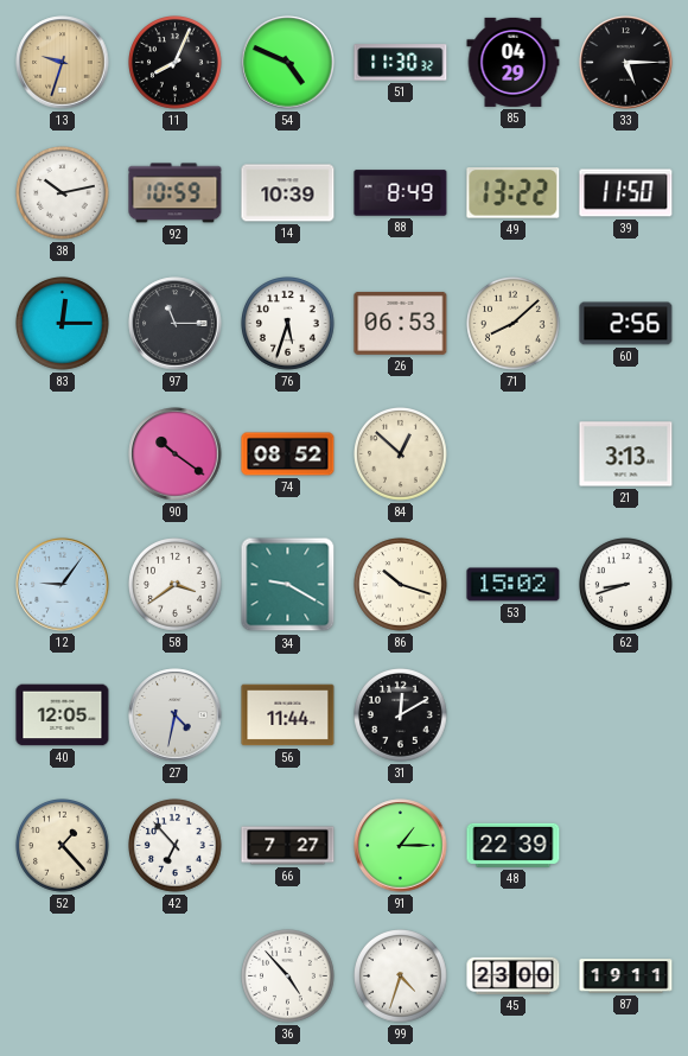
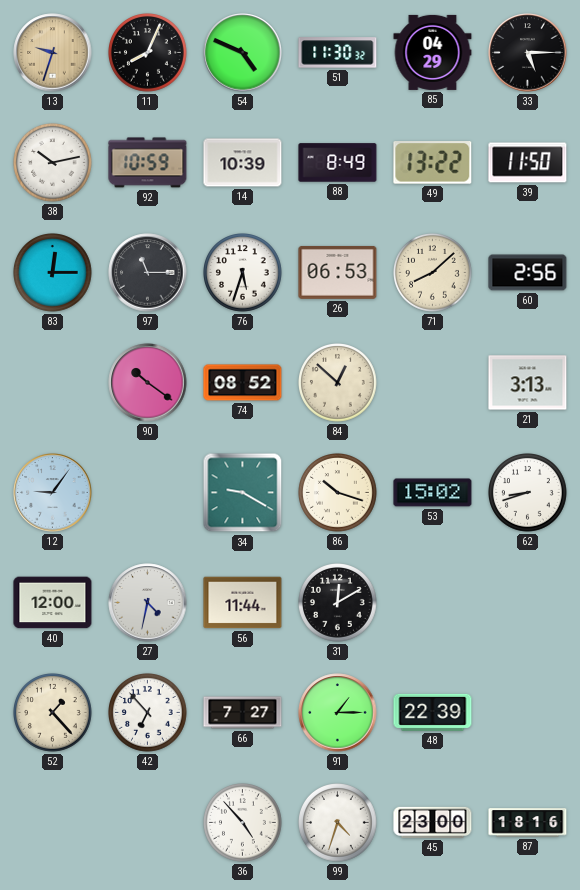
58: 3:39 -> none (176, 585)
40: 12:05 -> 12:00 (53, 603)
87: 19:11 -> 18:16 (528, 823)
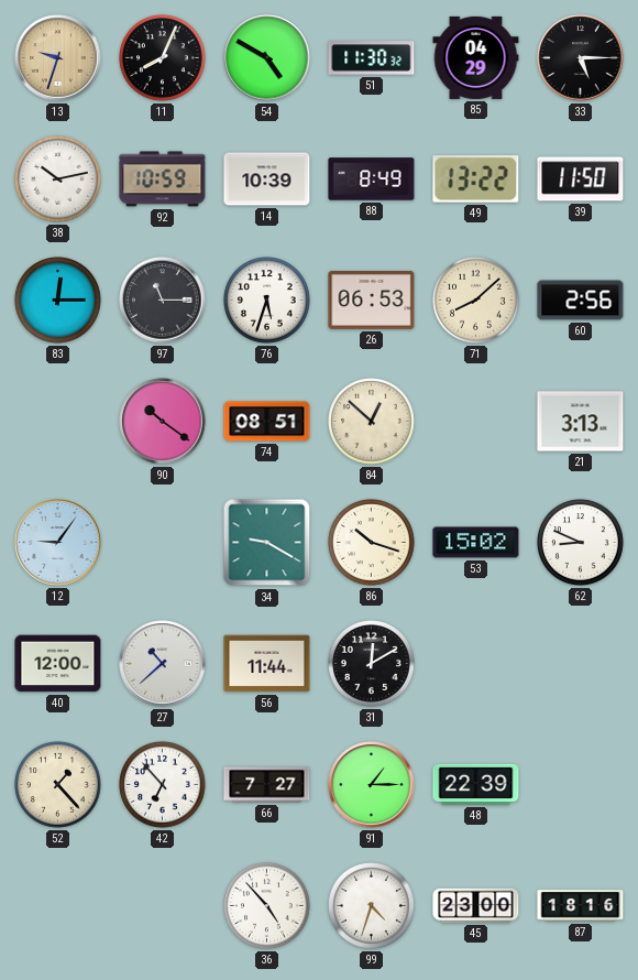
54: 4:49 -> 4:50 (267, 58)
74: 08:52 -> 08:51 (267, 422)
62: 8:42 -> 8:49 (581, 543)
27: 4:32 -> 10:38 (163, 664)
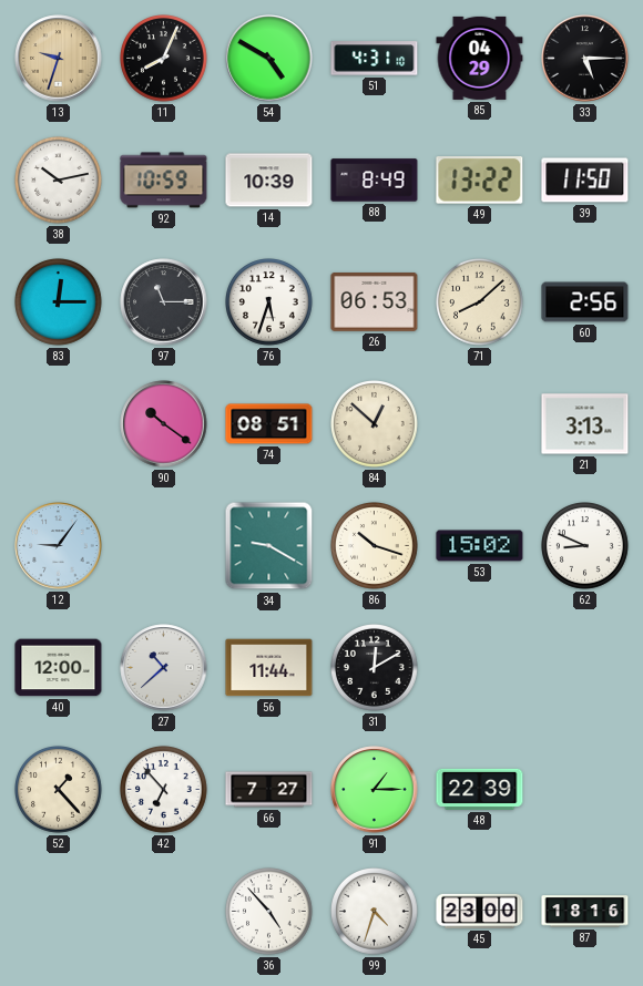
51: 11:30 -> 4:31 (375, 59)
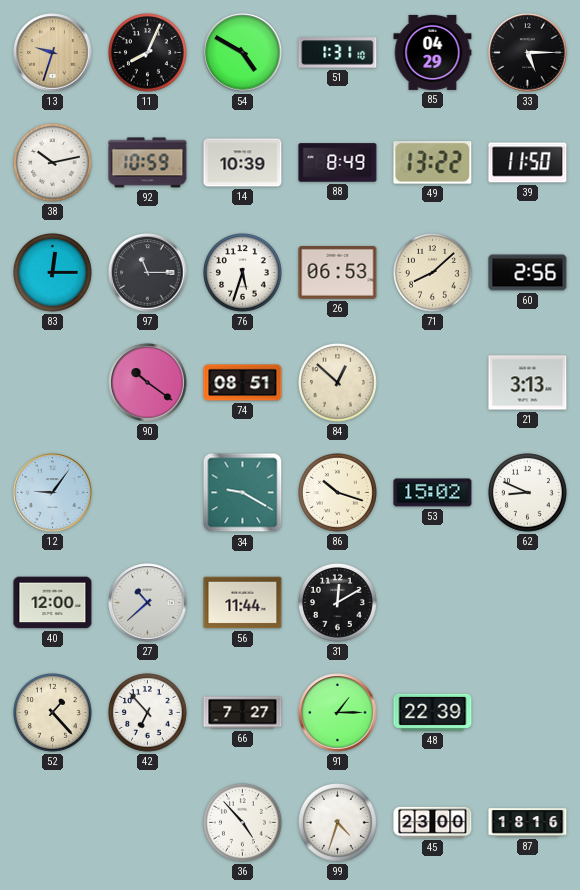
51: 4:31 -> 1:31 (338, 53)
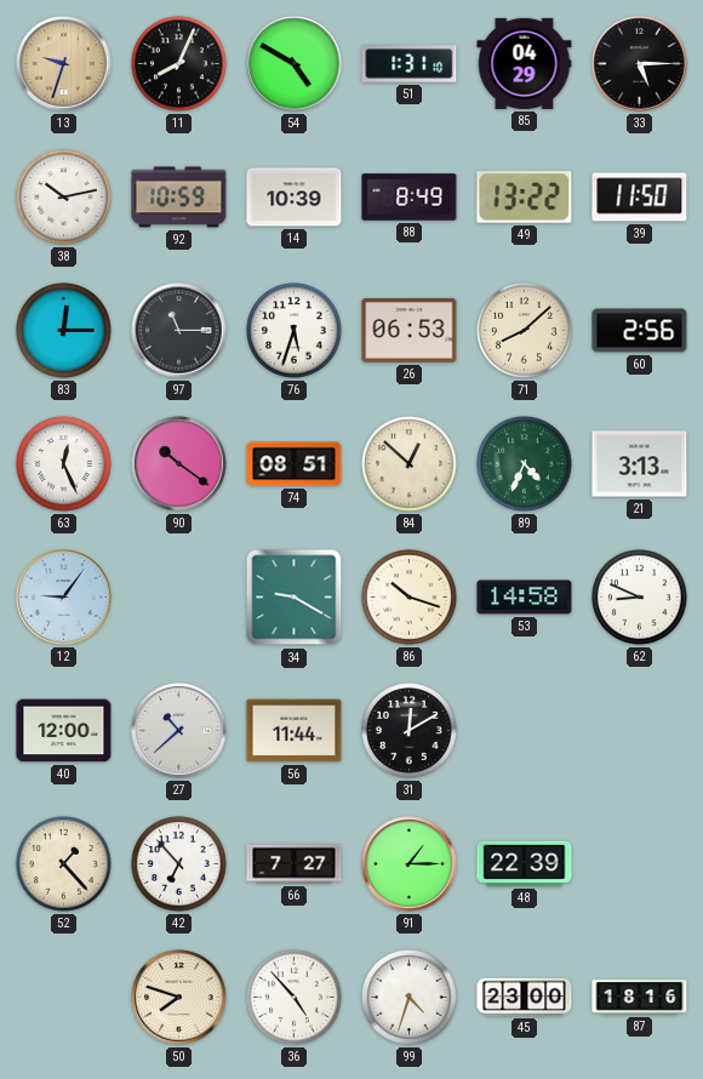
63: none -> 12:26 (64, 464)
89: none -> 4:34 (525, 464)
53: 15:02 -> 14:58 (525, 598)
50: none -> 7:48 (179, 998)
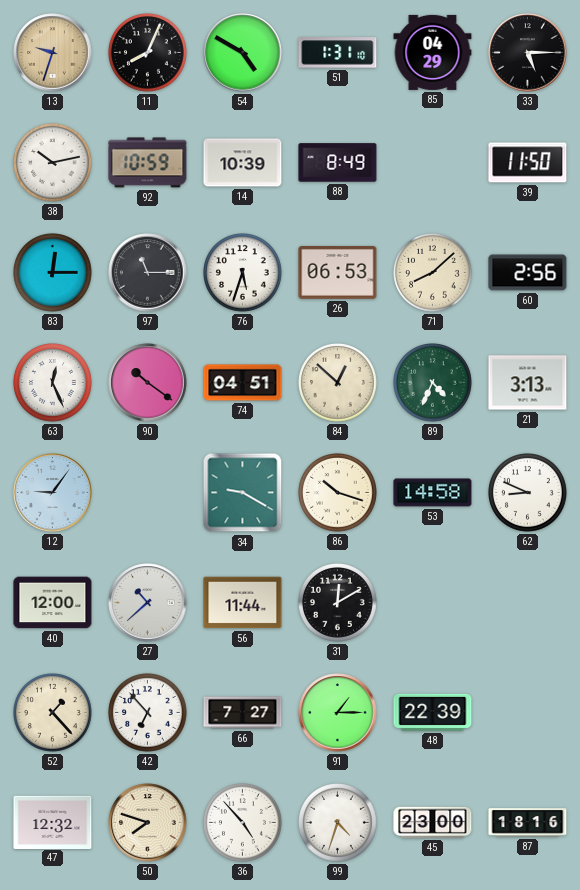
49: 13:22 -> none (525, 198)
74: 08:51 -> 04:51 (243, 383)
47: none -> 12:32 (53, 822)
